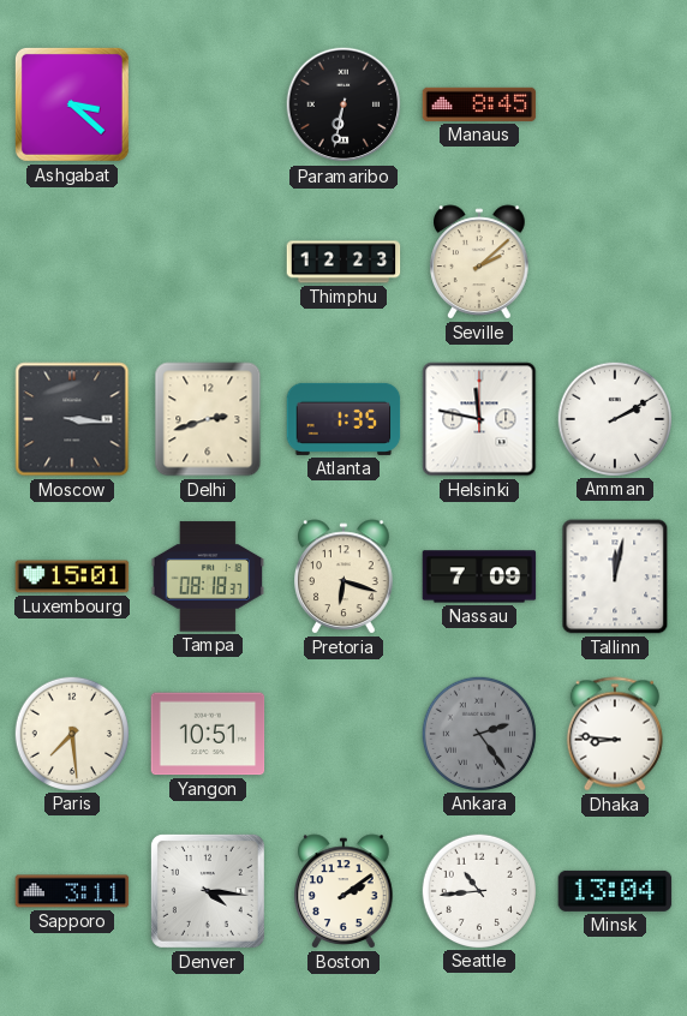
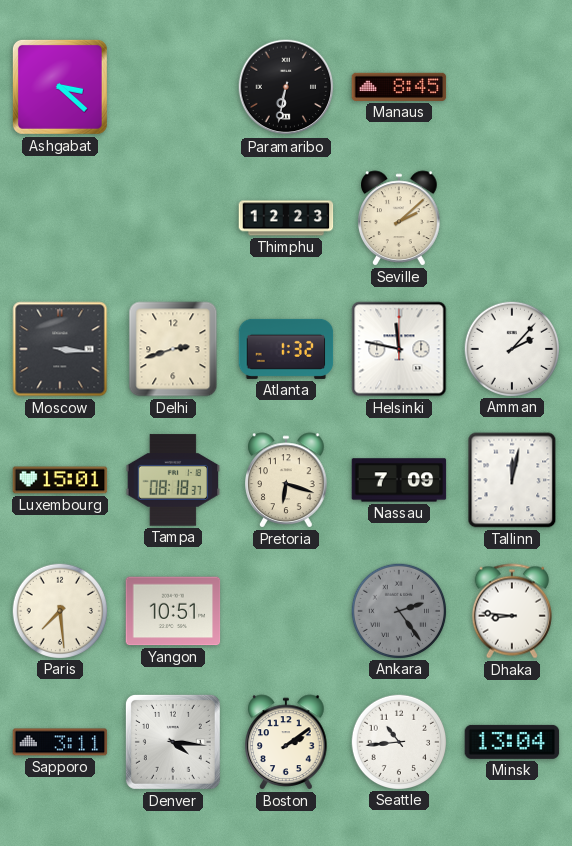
Atlanta: 1:35 -> 1:32 (286, 349)
Amman: 2:10 -> 2:07 (511, 348)
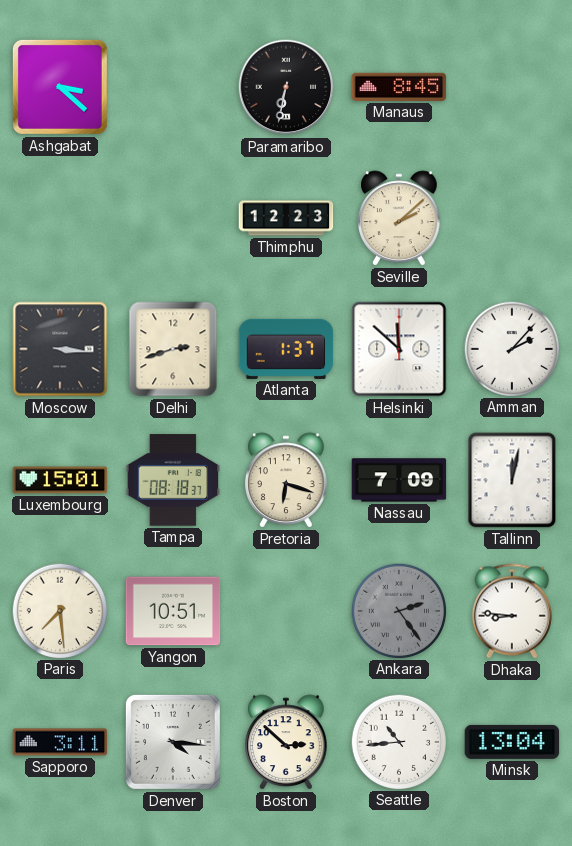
Atlanta: 1:32 -> 1:37 (286, 349)
Helsinki: 11:47 -> 11:52 (399, 349)
Boston: 2:09 -> 2:52 (286, 742)
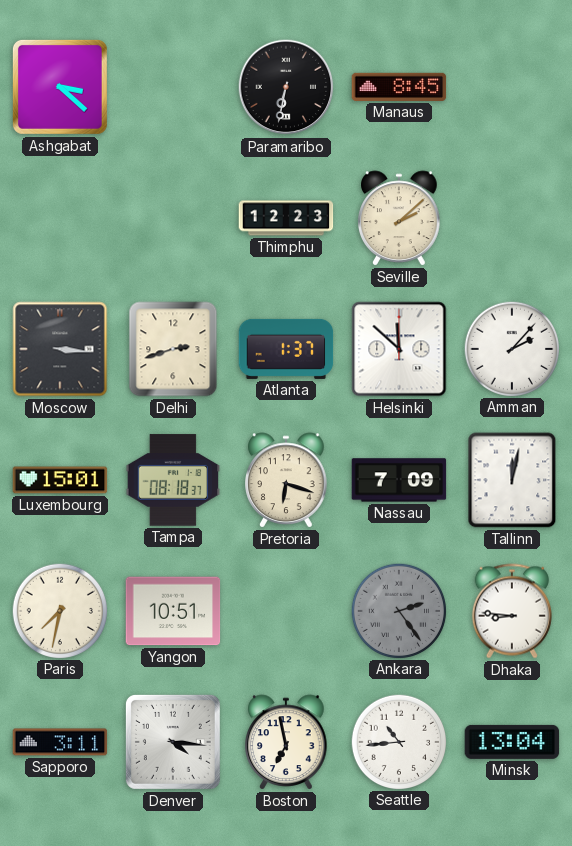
Paris: 7:29 -> 7:32 (59, 610)
Boston: 2:52 -> 6:58 (286, 742)
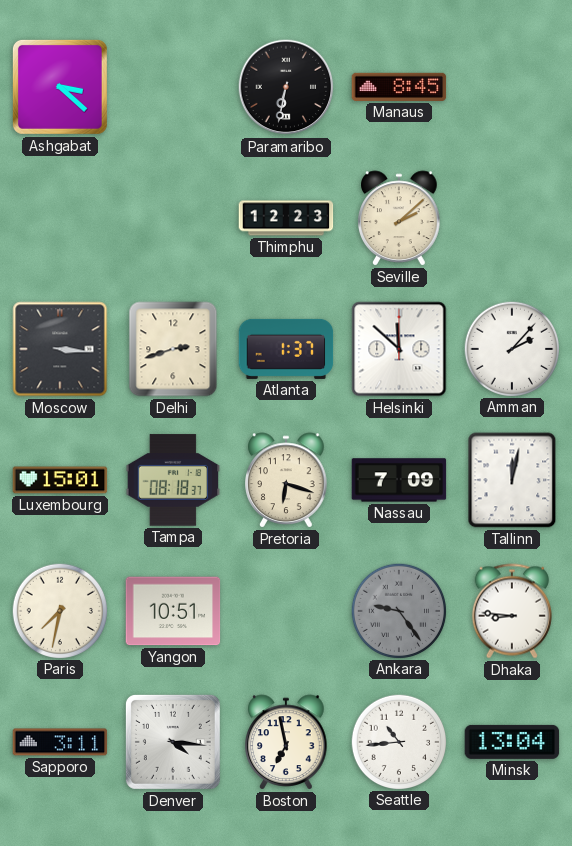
Ankara: 2:24 -> 9:24 (398, 610)
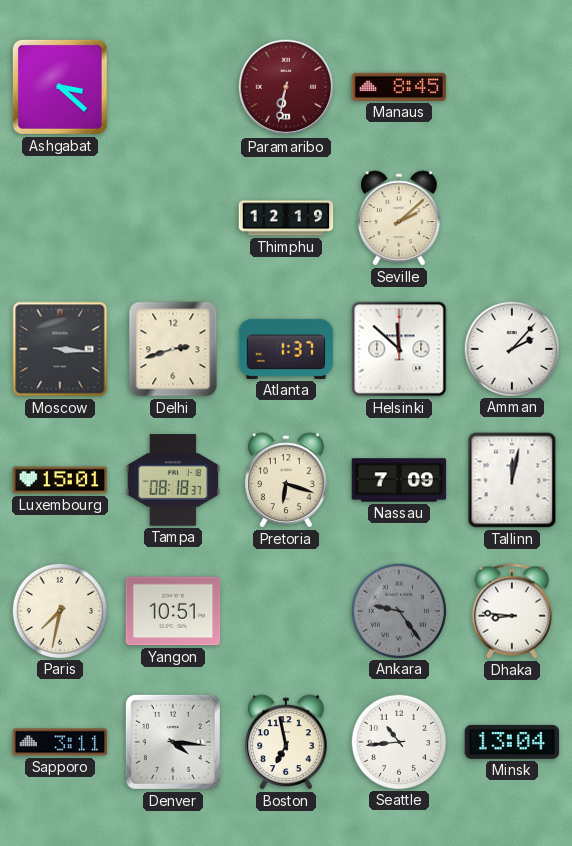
Paramaribo dial: black -> burgundy (286, 87)
Thimphu: 12:23 -> 12:19 (286, 218)
